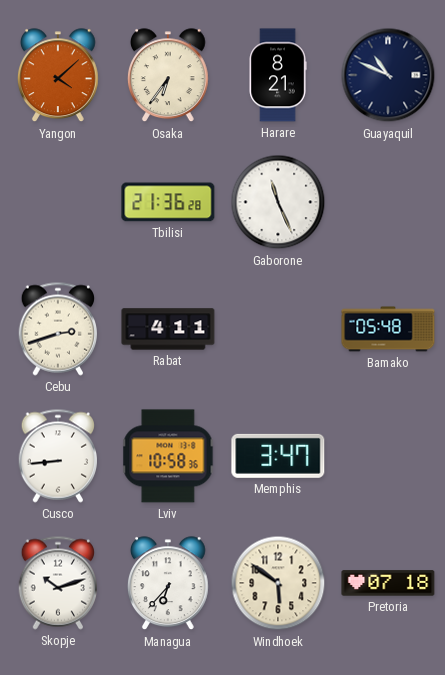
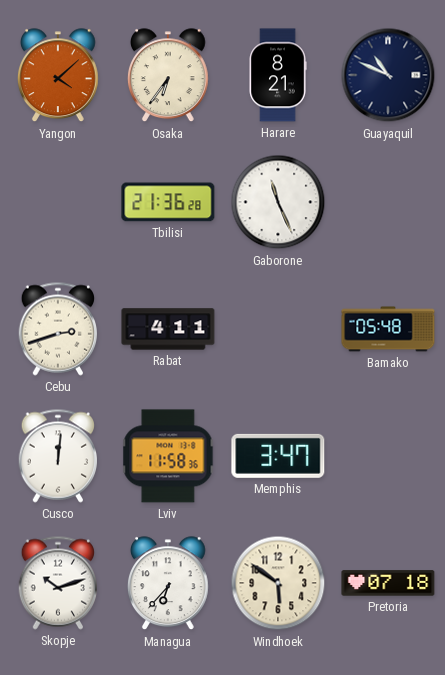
Cusco: 8:44 -> 12:01 (57, 456)
Lviv: 10:58 -> 11:58 (168, 456)
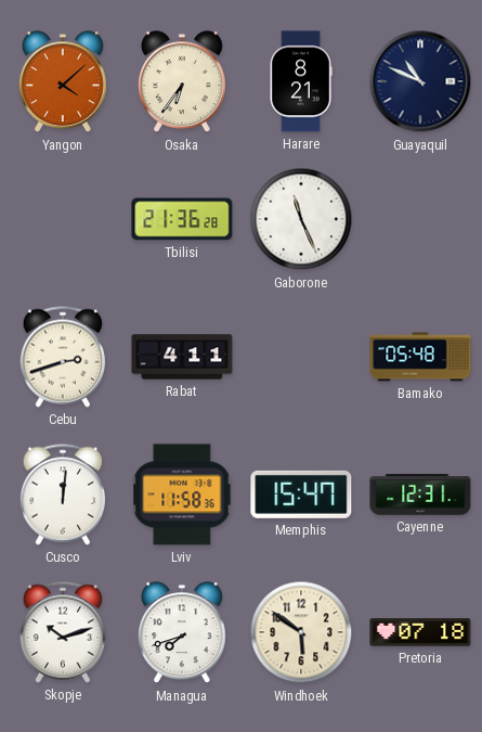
Memphis: 3:47 -> 15:47 (301, 495)
Cayenne: none -> 12:31 (420, 495)
Managua: 6:37 -> 7:42 (183, 633)
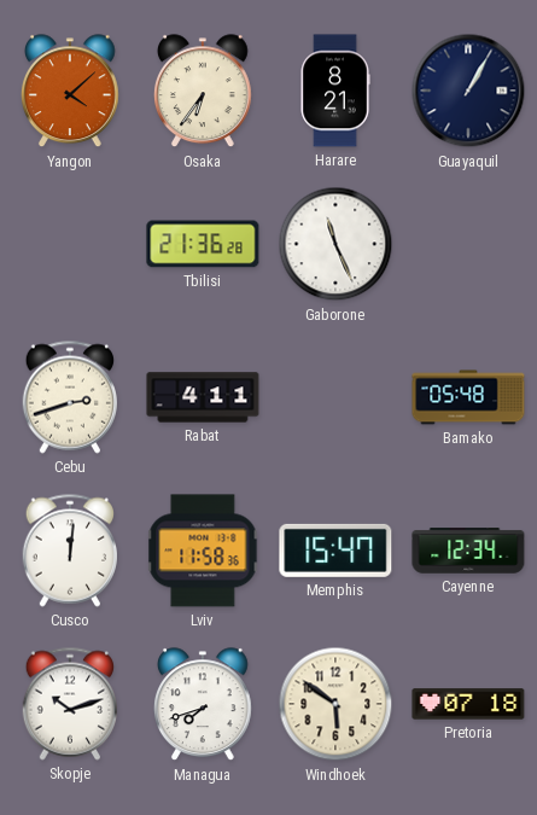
Guayaquil: 10:49 -> 1:05 (468, 91)
Cayenne: 12:31 -> 12:34 (468, 551)
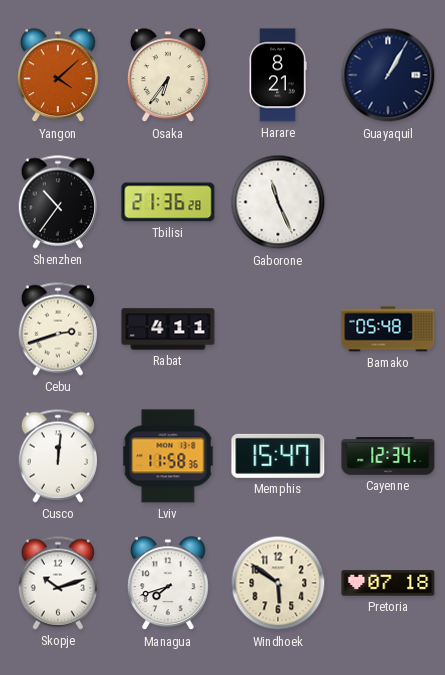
Shenzhen: none -> 10:36 (57, 202)
